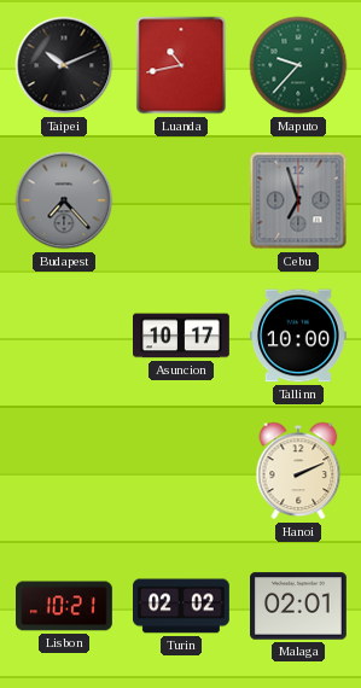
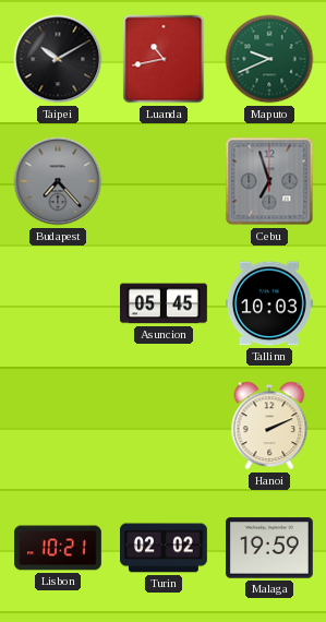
Taipei: 10:11 -> 10:10 (58, 59)
Maputo: 9:37 -> 9:41 (269, 59)
Asuncion: 10:17 -> 05:45 (165, 303)
Tallinn: 10:00 -> 10:03 (269, 303)
Malaga: 02:01 -> 19:59 (270, 548)
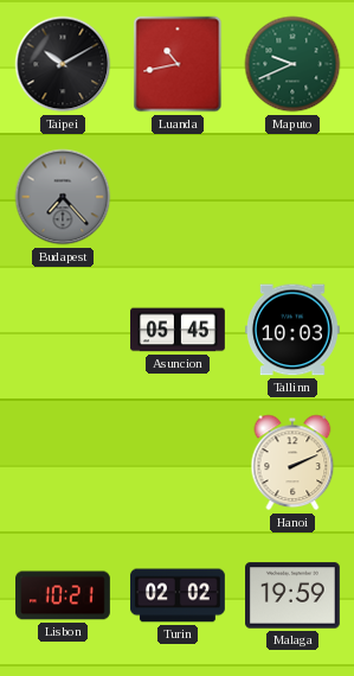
Cebu: 6:57 -> none (269, 181)
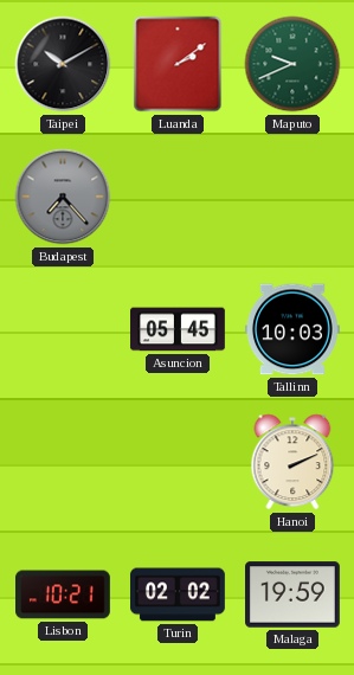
Luanda: 10:43 -> 2:09 (178, 64)
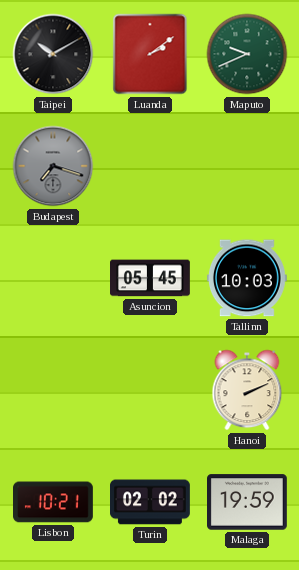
Budapest: 7:23 -> 7:18 (53, 166)
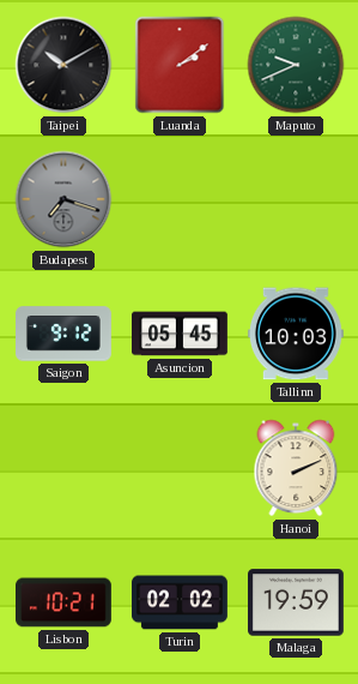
Saigon: none -> 9:12 (65, 334)
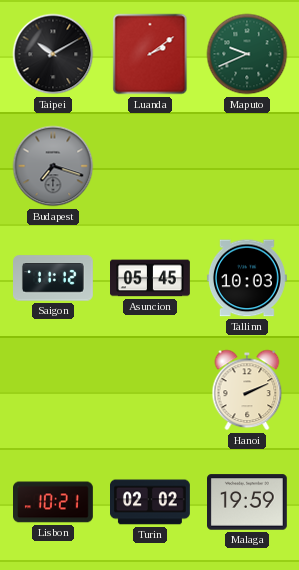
Saigon: 9:12 -> 11:12 (54, 278)
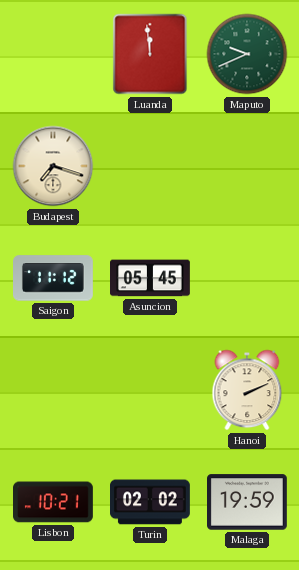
Taipei: 10:10 -> none (53, 54)
Luanda: 2:09 -> 11:59 (150, 54)
Budapest dial: grey -> cream (53, 166)
Tallinn: 10:03 -> none (247, 278)
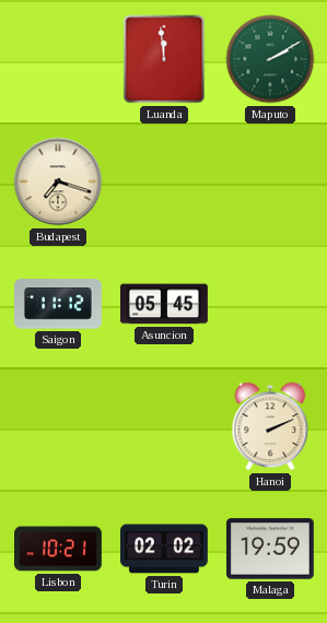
Maputo: 9:41 -> 2:10 (270, 59)
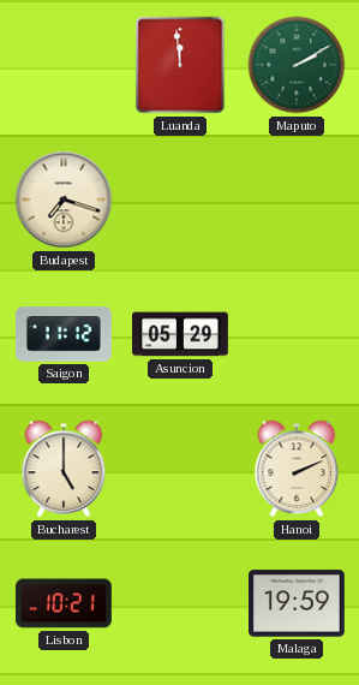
Asuncion: 05:45 -> 05:29 (181, 334)
Bucharest: none -> 5:00 (64, 469)
Turin: 02:02 -> none (165, 549)
